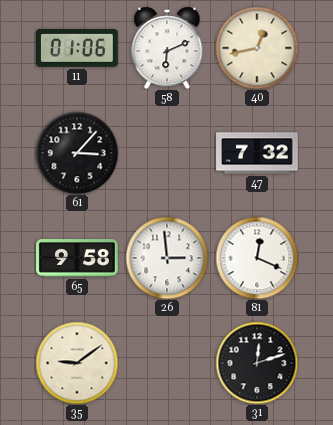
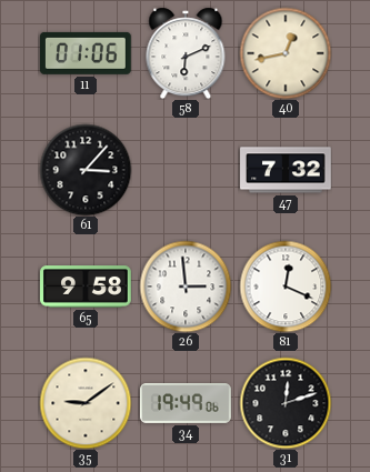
34: none -> 19:49 (186, 403)
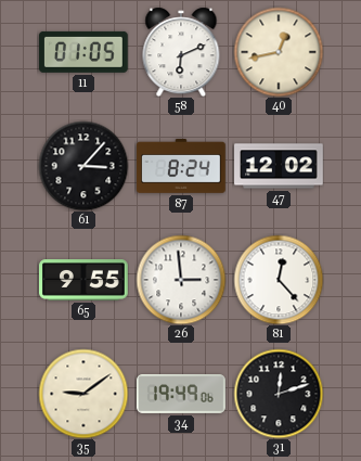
11: 01:06 -> 01:05 (85, 52)
87: none -> 8:24 (182, 166)
47: 7:32 -> 12:02 (279, 166)
65: 9:58 -> 9:55 (83, 280)
81: 12:19 -> 12:23 (279, 280)
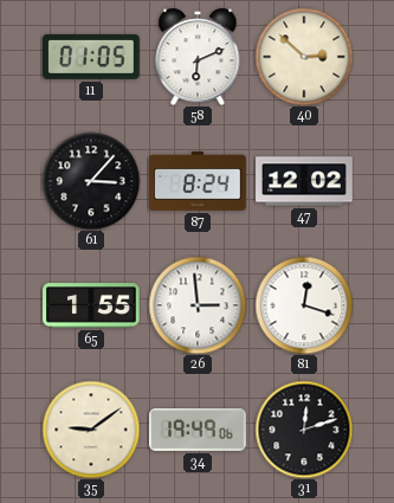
40: 12:43 -> 2:52 (304, 57)
65: 9:55 -> 1:55 (91, 305)
81: 12:23 -> 12:18 (304, 305)
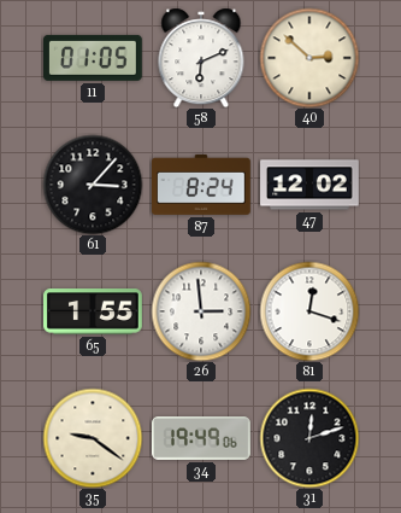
35: 9:09 -> 9:21 (93, 438)
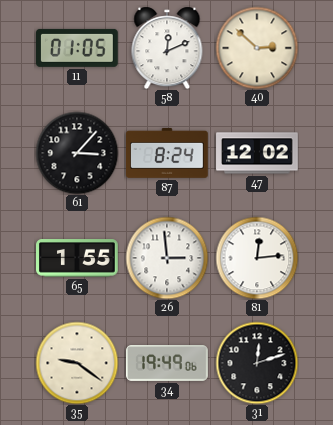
58: 6:11 -> 12:11 (167, 48)
81: 12:18 -> 12:14 (257, 258)
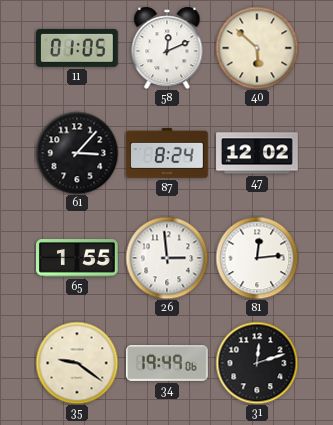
40: 2:52 -> 5:52 (257, 48)
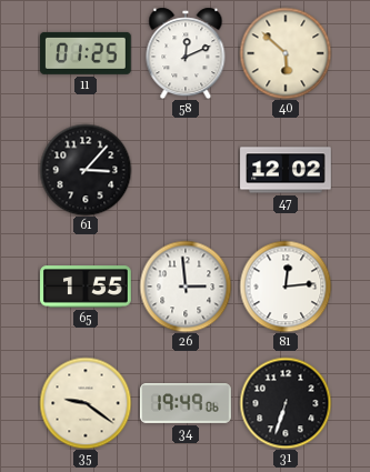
11: 01:05 -> 01:25 (87, 53)
87: 8:24 -> none (168, 153)
31: 12:12 -> 6:33 (286, 403)
